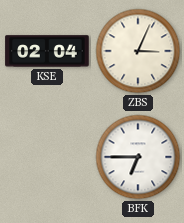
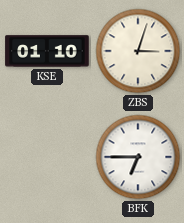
KSE: 02:04 -> 01:10 (47, 51)
ZBS: 3:04 -> 3:03 (138, 51)
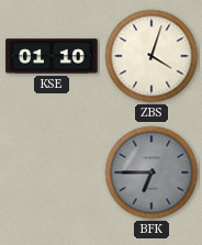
ZBS: 3:03 -> 4:03 (151, 56)
BFK dial: white -> grey (151, 172)
